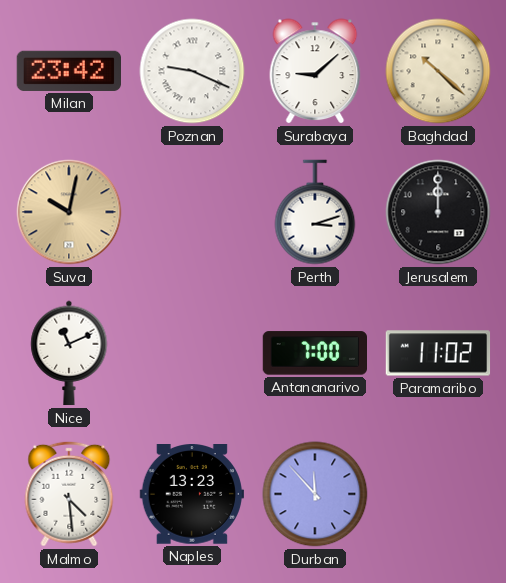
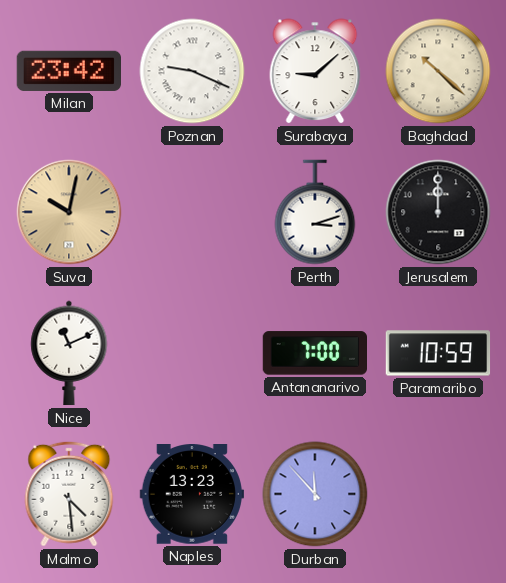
Paramaribo: 11:02 -> 10:59 (438, 353)
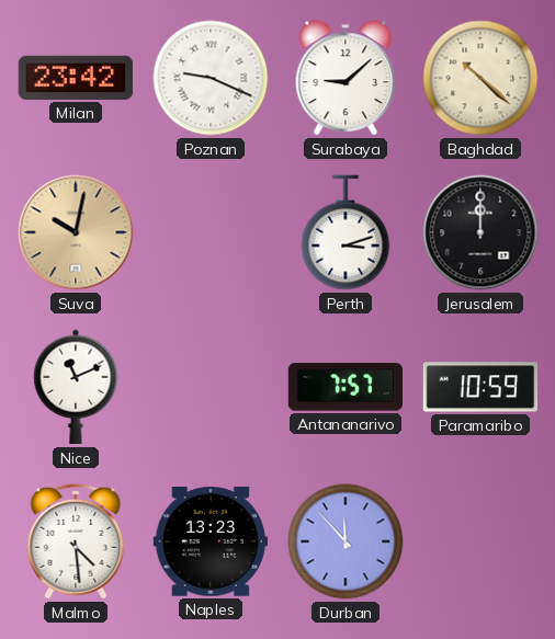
Antananarivo: 7:00 -> 7:57 (344, 387)
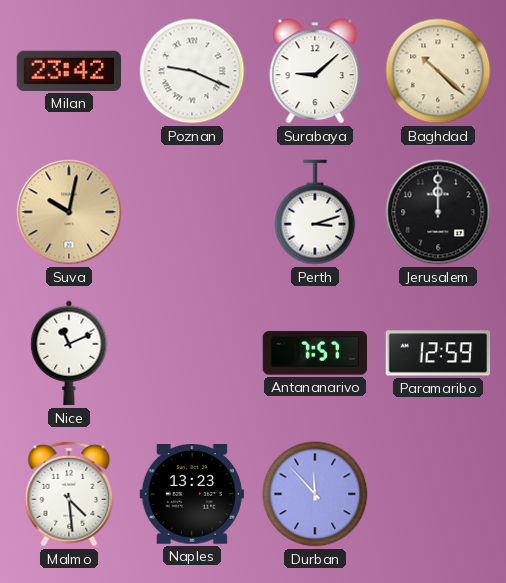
Paramaribo: 10:59 -> 12:59 (438, 353)
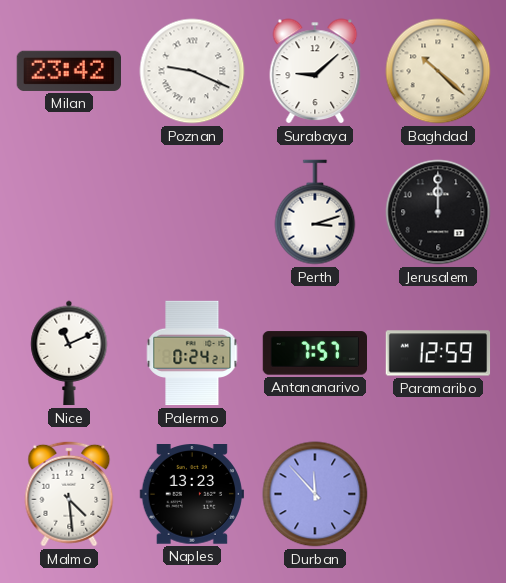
Suva: 10:02 -> none (69, 212)
Palermo: none -> 0:24 (192, 353)
